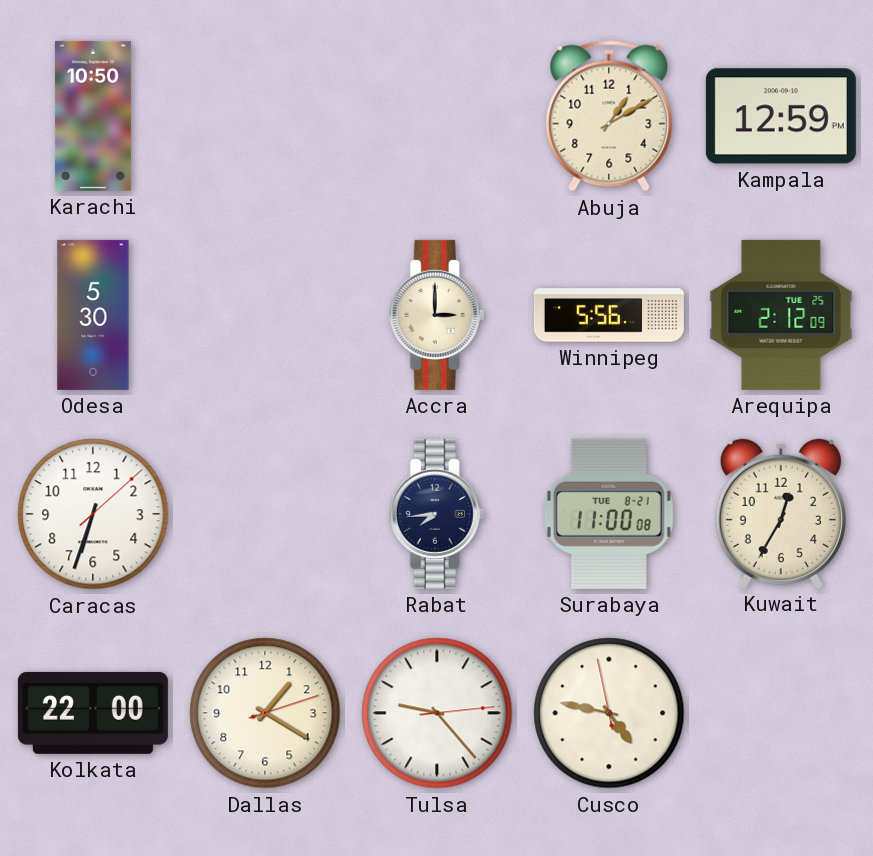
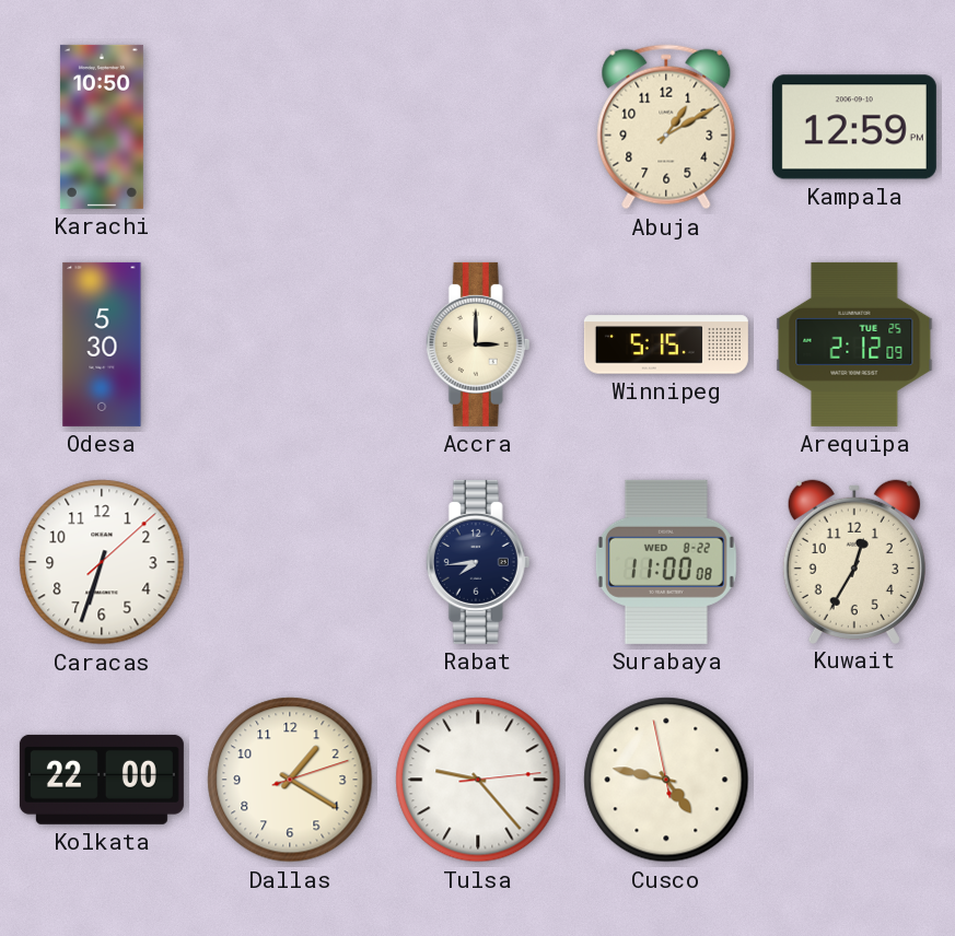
Winnipeg: 5:56 -> 5:15 (666, 344)
Surabaya date: TUE 8-21 -> WED 8-22 (666, 562)
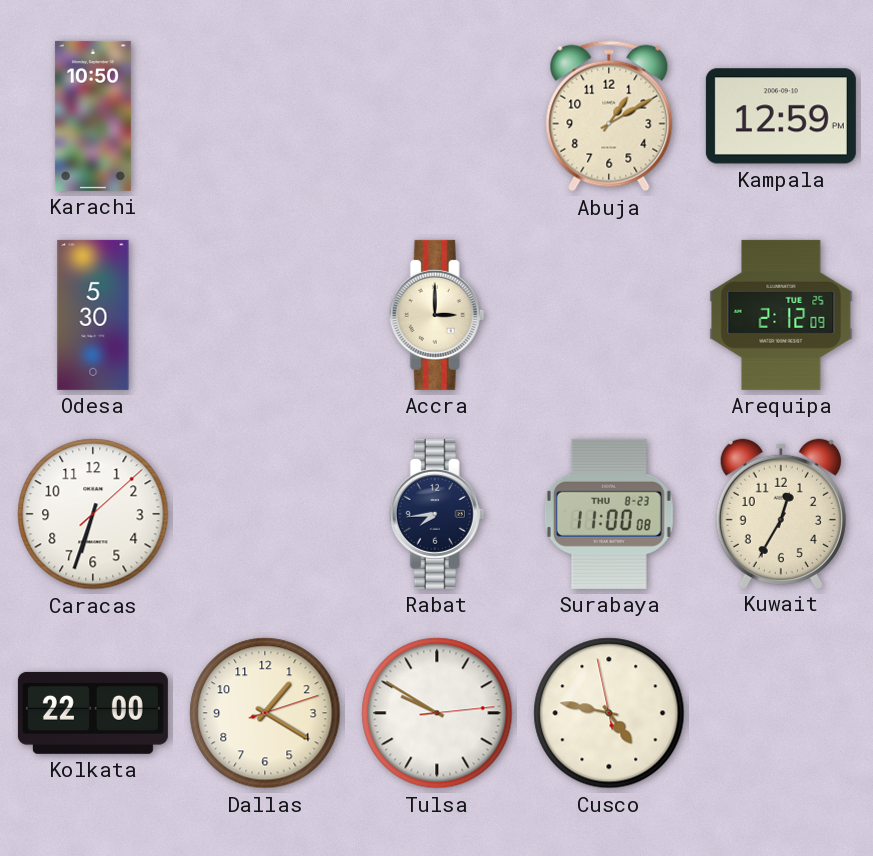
Winnipeg: 5:15 -> none (666, 344)
Surabaya date: WED 8-22 -> THU 8-23 (609, 514)
Tulsa: 9:23 -> 9:50 (437, 713)
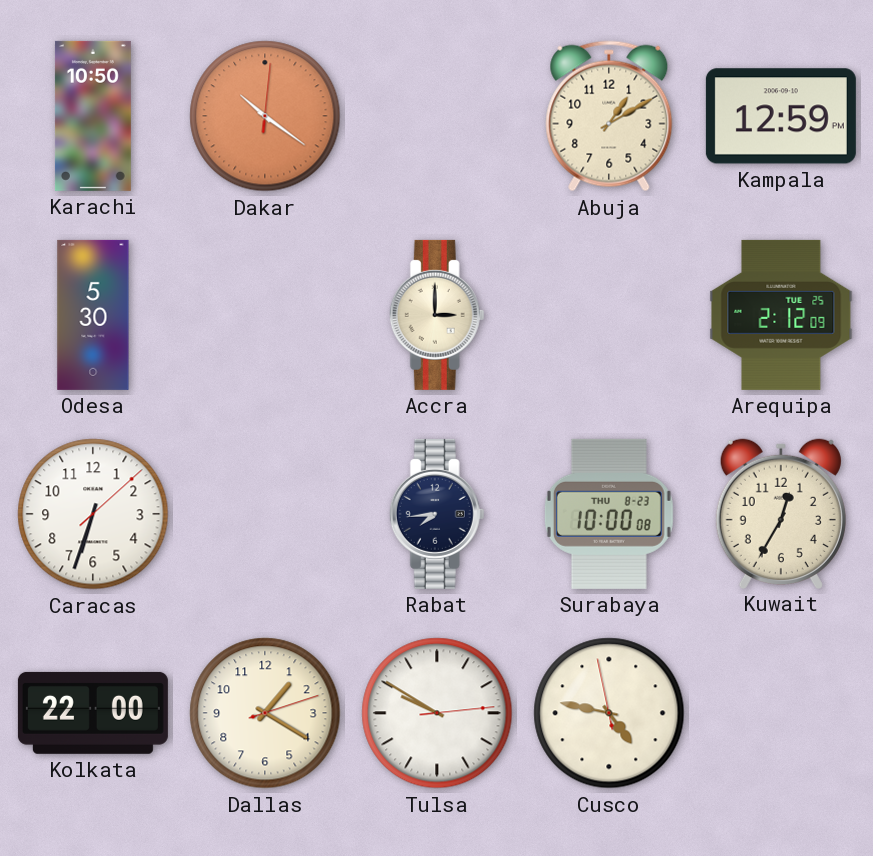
Dakar: none -> 10:21 (265, 116)
Surabaya: 11:00 -> 10:00 (609, 514)
